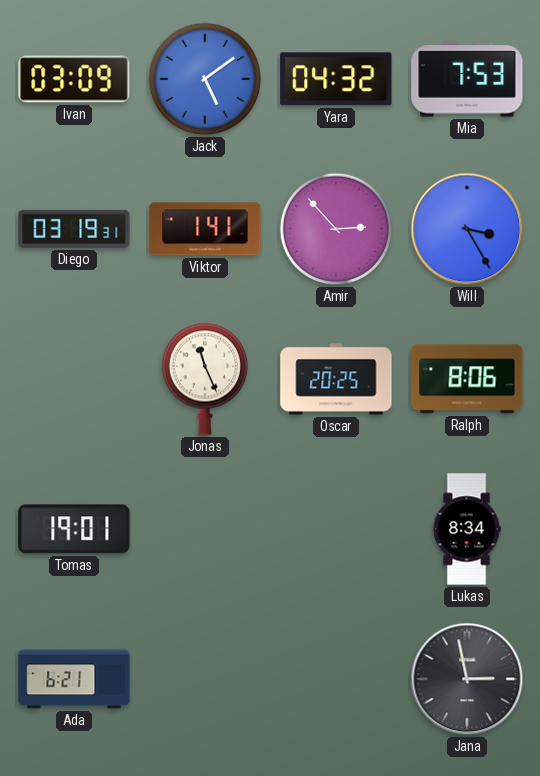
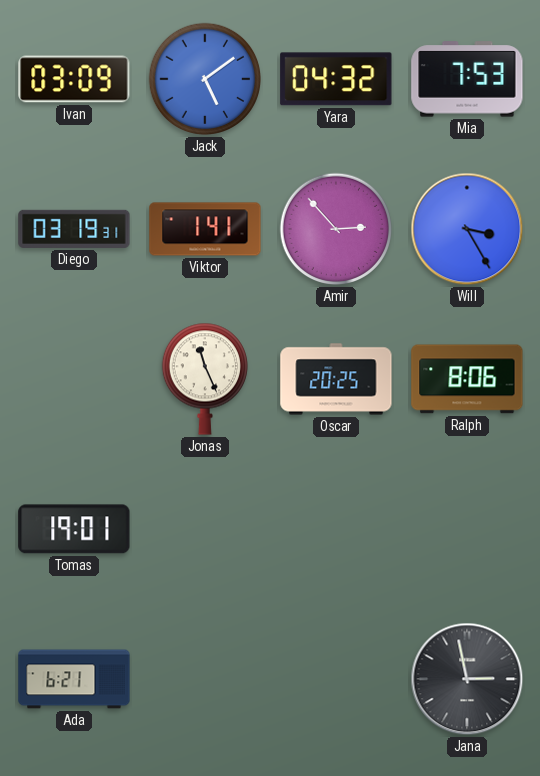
Lukas: 8:34 -> none (467, 529)
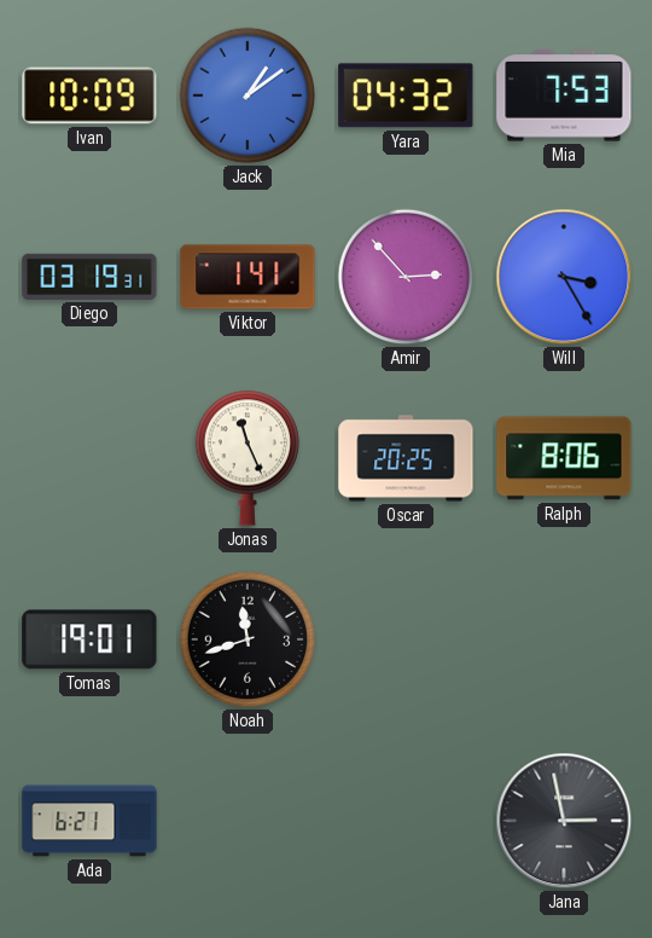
Ivan: 03:09 -> 10:09 (89, 95)
Jack: 5:09 -> 1:09 (248, 95)
Noah: none -> 11:42 (248, 639)
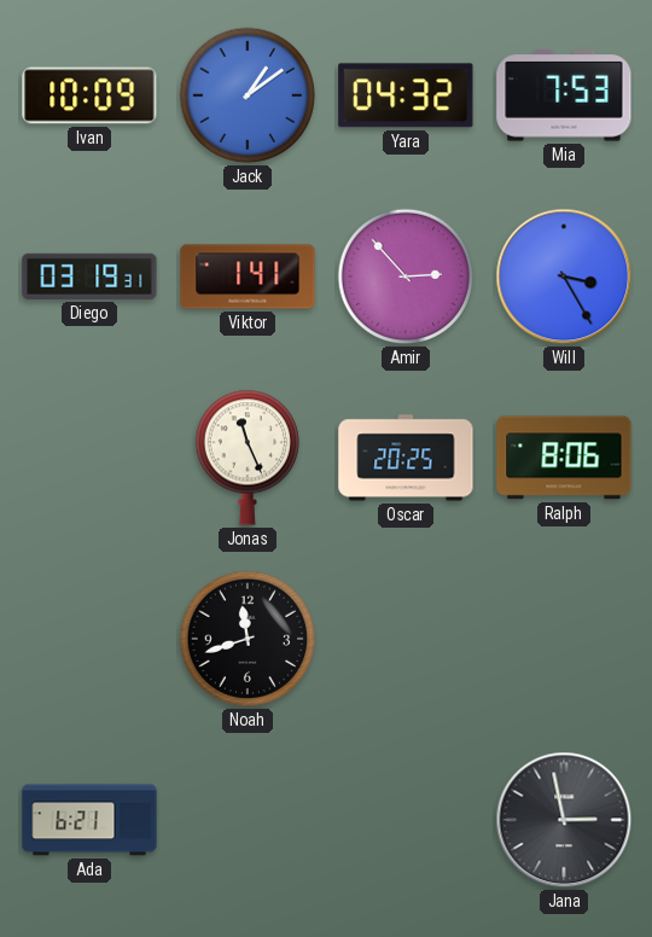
Tomas: 19:01 -> none (89, 639)
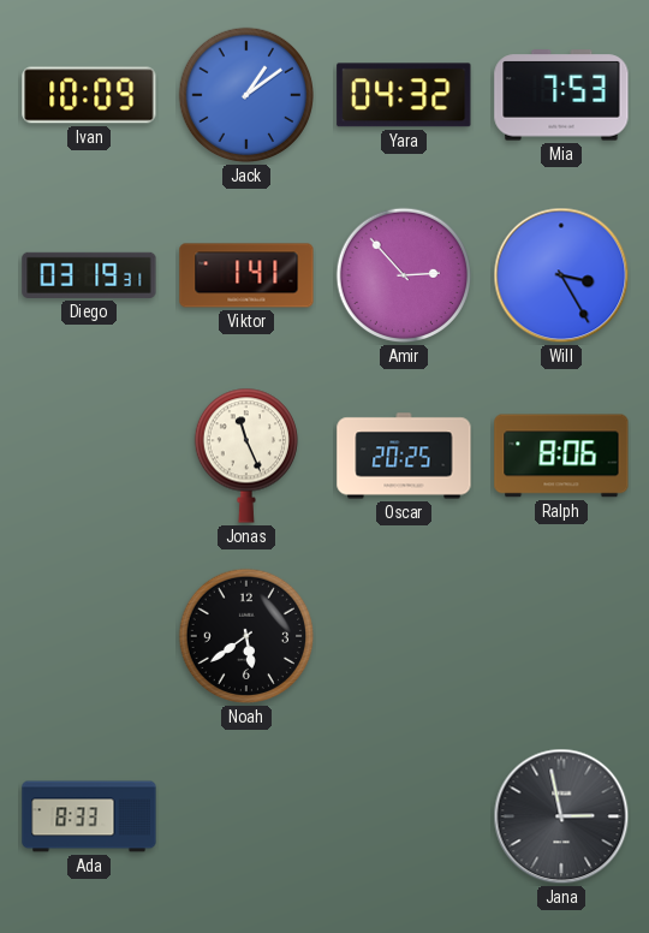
Noah: 11:42 -> 5:39 (246, 636)
Ada: 6:21 -> 8:33 (89, 816)
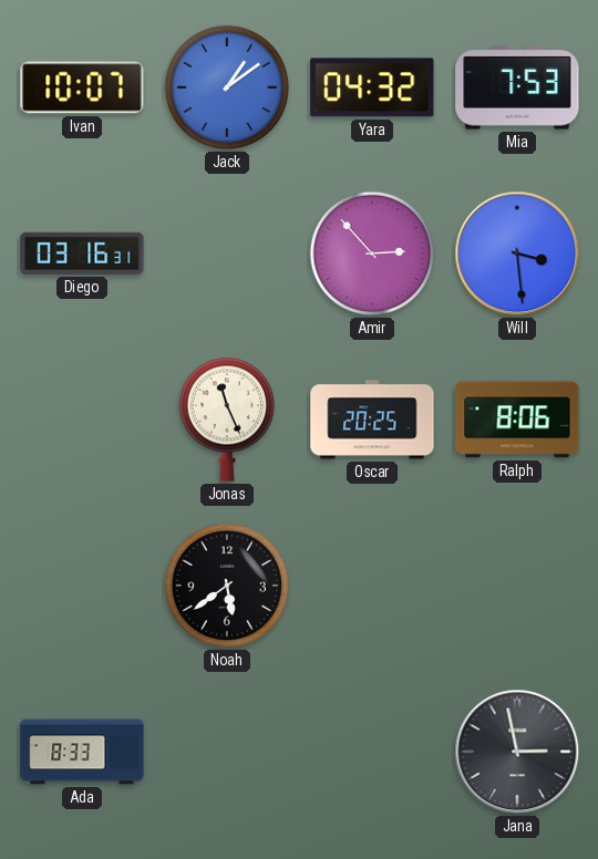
Ivan: 10:09 -> 10:07 (82, 87)
Diego: 03:19 -> 03:16 (82, 253)
Viktor: 1:41 -> none (246, 275)
Will: 3:25 -> 3:29 (517, 253)
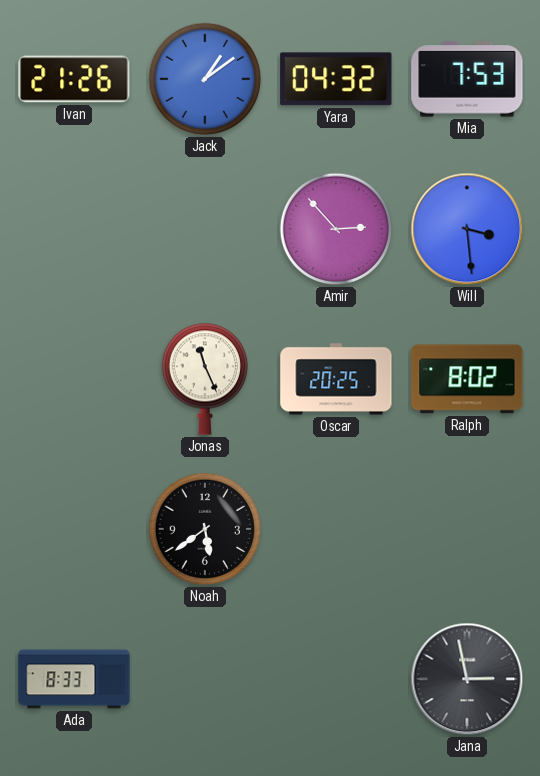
Ivan: 10:07 -> 21:26 (74, 79)
Diego: 03:16 -> none (82, 253)
Ralph: 8:06 -> 8:02 (467, 379)
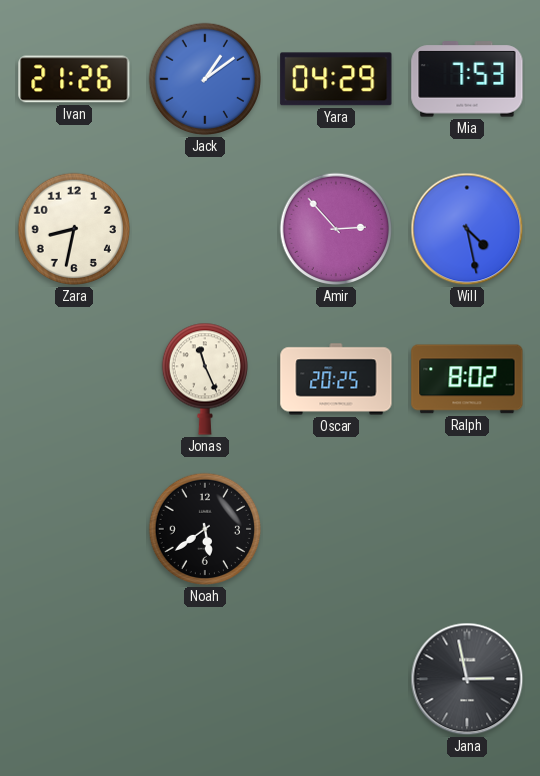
Yara: 04:32 -> 04:29 (336, 79)
Zara: none -> 8:32 (74, 229)
Will: 3:29 -> 4:28 (467, 229)
Ada: 8:33 -> none (74, 679)
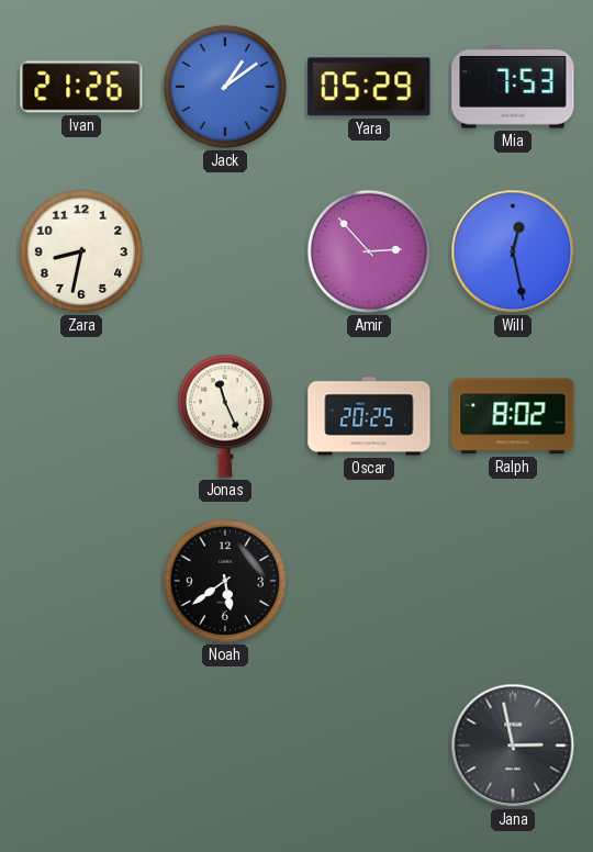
Yara: 04:29 -> 05:29 (369, 87)
Will: 4:28 -> 12:28 (513, 251)
